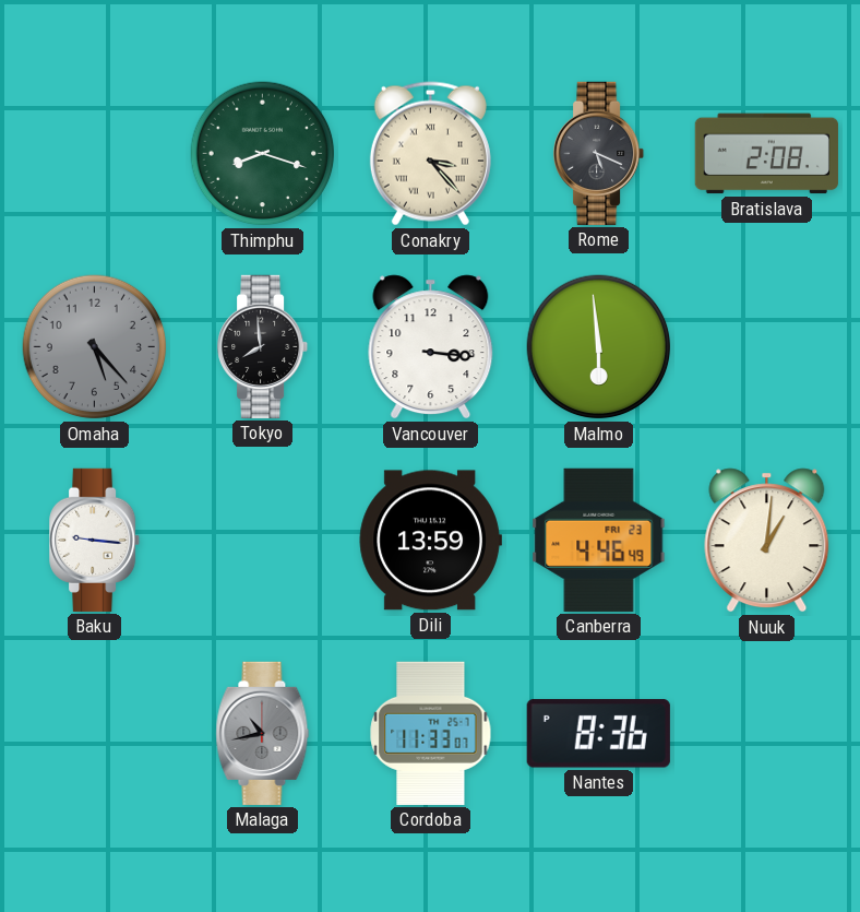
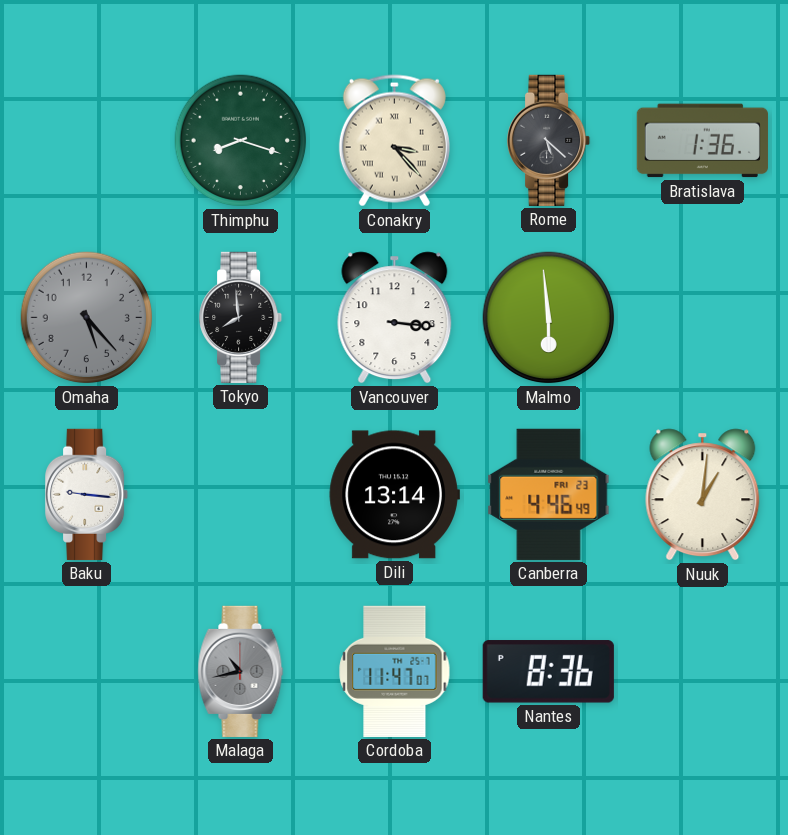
Rome: 5:19 -> 5:22 (549, 140)
Bratislava: 2:08 -> 1:36 (702, 141)
Dili: 13:59 -> 13:14 (394, 495)
Cordoba: 11:33 -> 11:47 (395, 671)
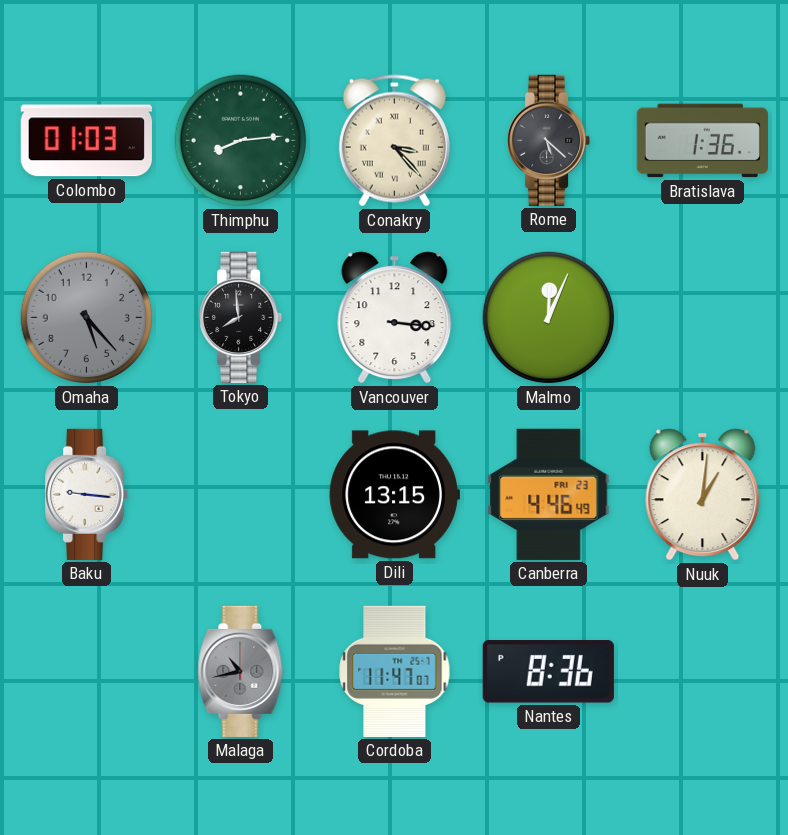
Colombo: none -> 01:03 (86, 141)
Thimphu: 8:18 -> 8:14 (241, 141)
Malmo: 5:59 -> 12:04 (549, 318)
Dili: 13:14 -> 13:15 (394, 495)
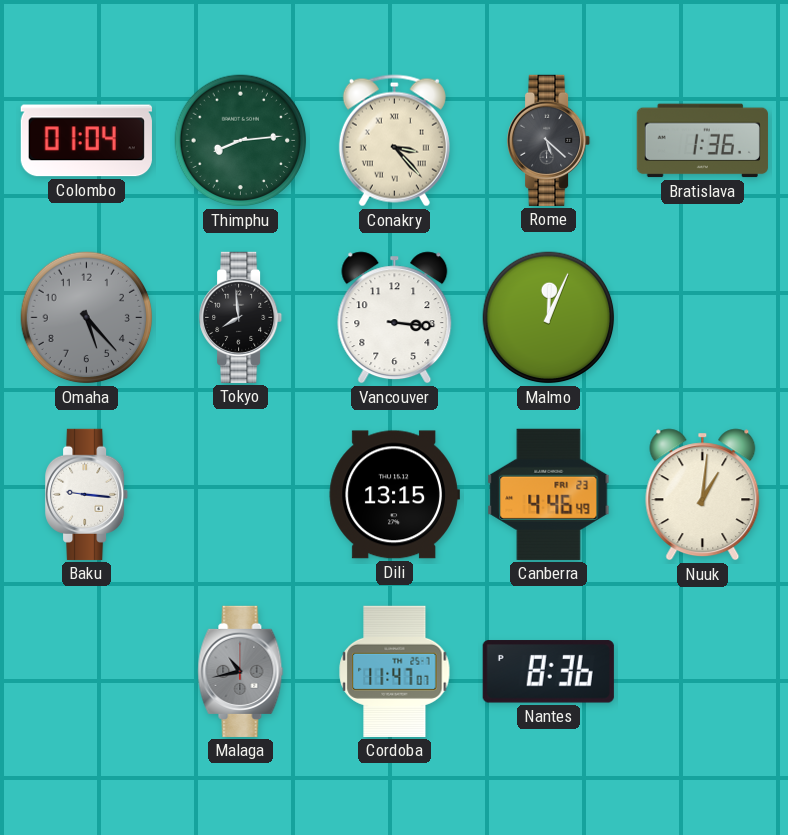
Colombo: 01:03 -> 01:04 (86, 141)
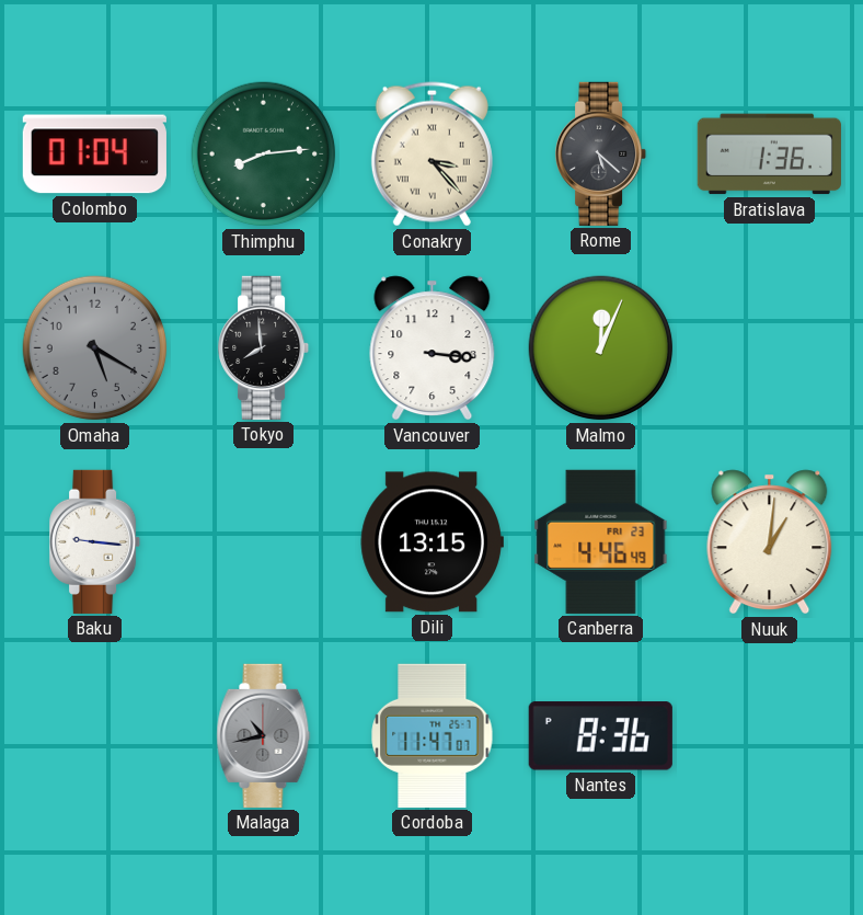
Omaha: 5:23 -> 5:20 (95, 348)
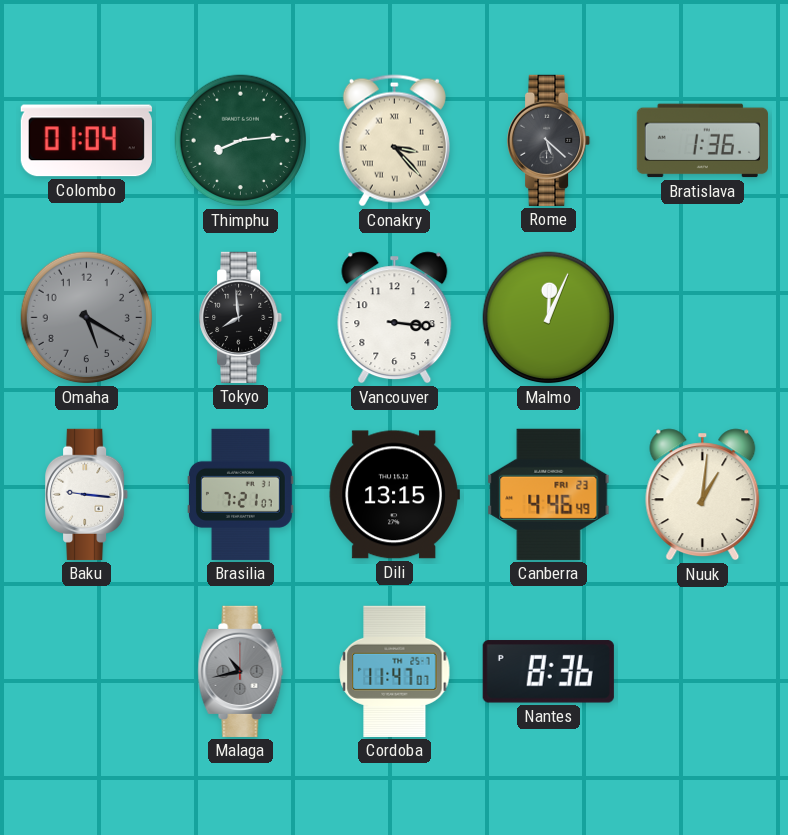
Brasilia: none -> 7:21 (241, 494)
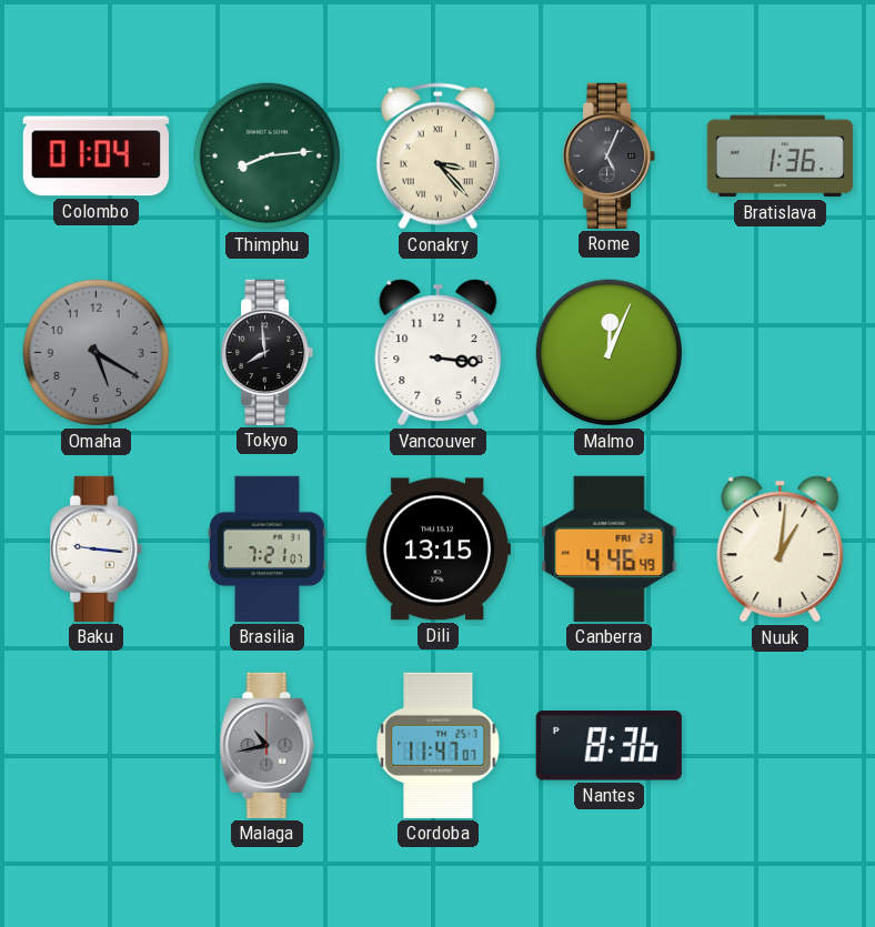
Rome: 5:22 -> 5:04 (610, 155)
